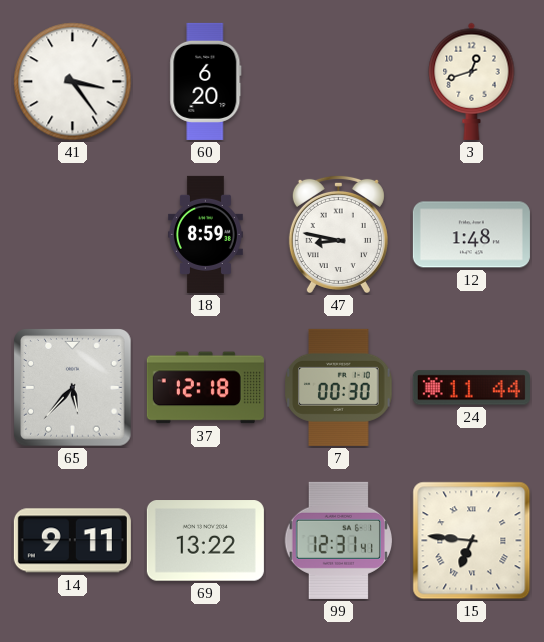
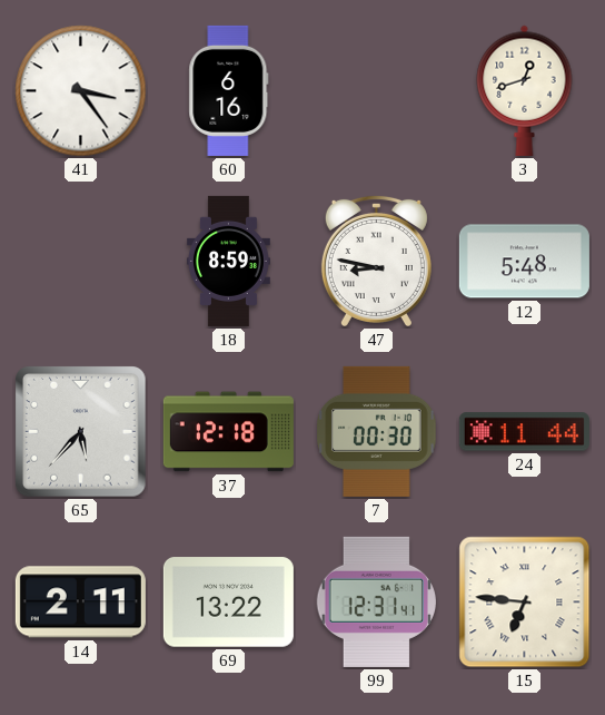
60: 6:20 -> 6:16 (229, 90)
12: 1:48 -> 5:48 (524, 262)
14: 9:11 -> 2:11 (80, 603)
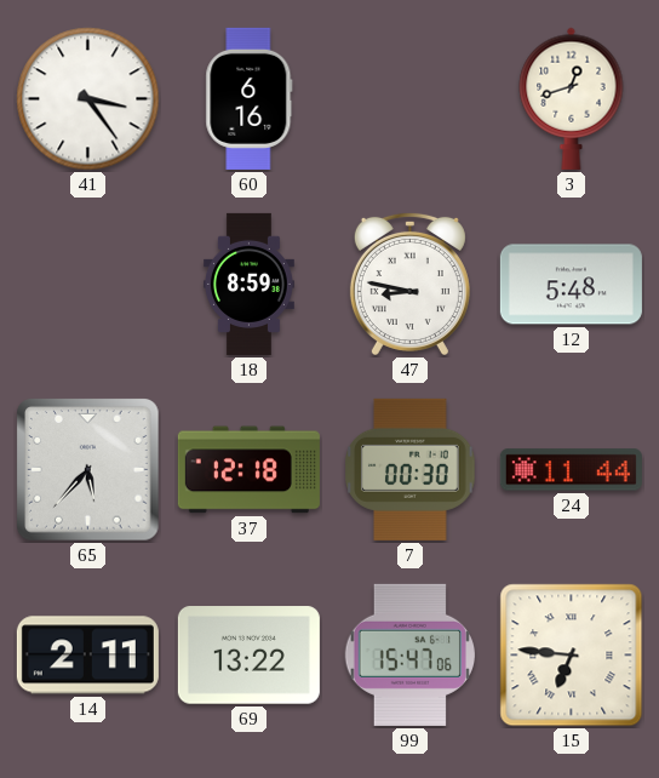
99: 12:31 -> 15:47 (409, 654)
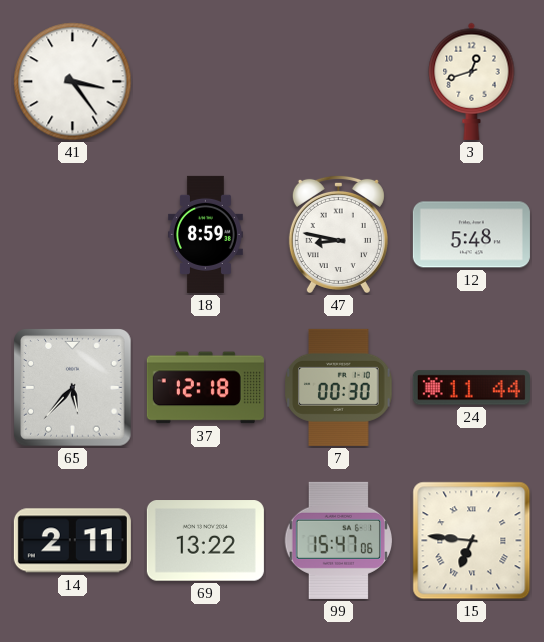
60: 6:16 -> none (250, 98)
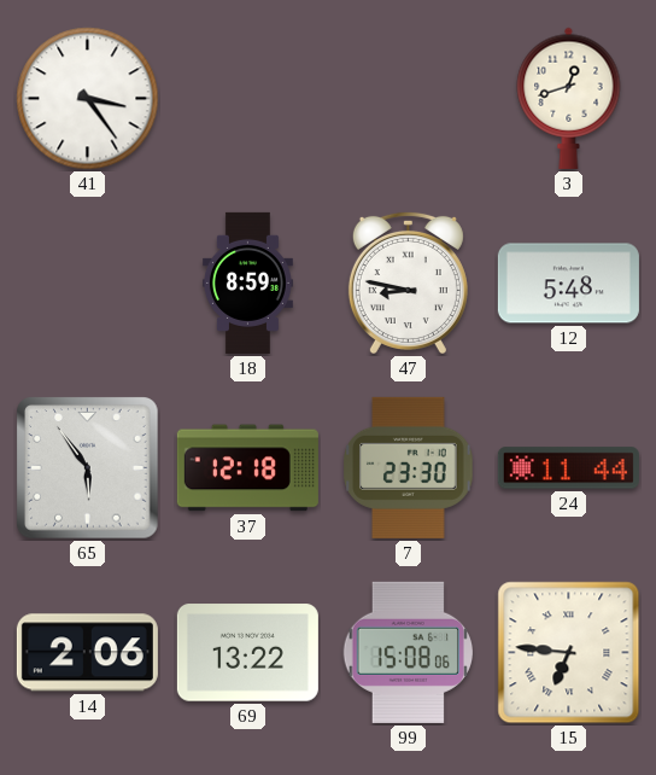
65: 5:37 -> 5:54 (88, 468)
7: 00:30 -> 23:30 (409, 467)
14: 2:11 -> 2:06 (87, 653)
99: 15:47 -> 15:08 (408, 652)
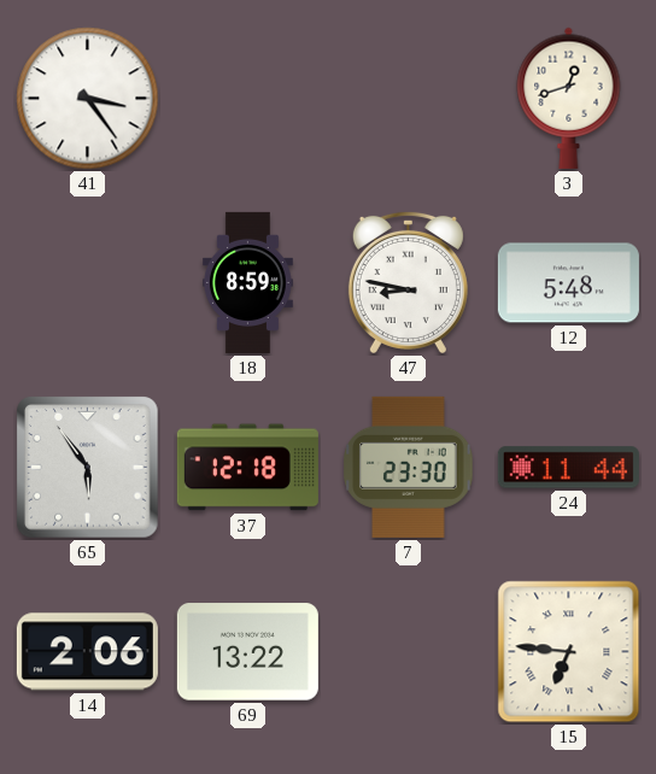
99: 15:08 -> none (408, 652)
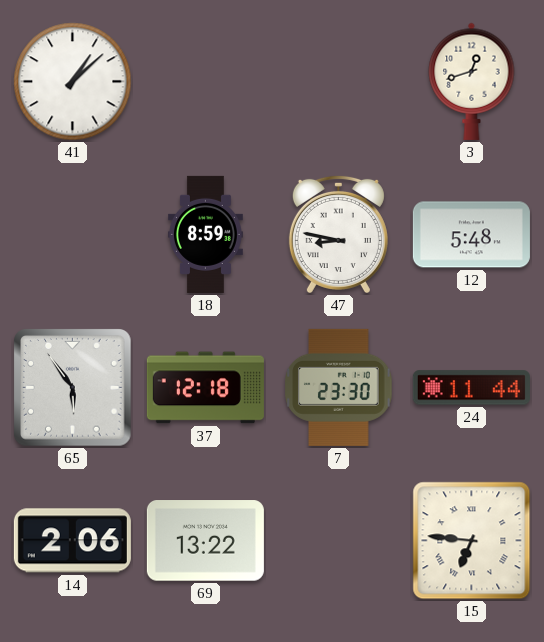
41: 3:24 -> 1:08 (73, 82)
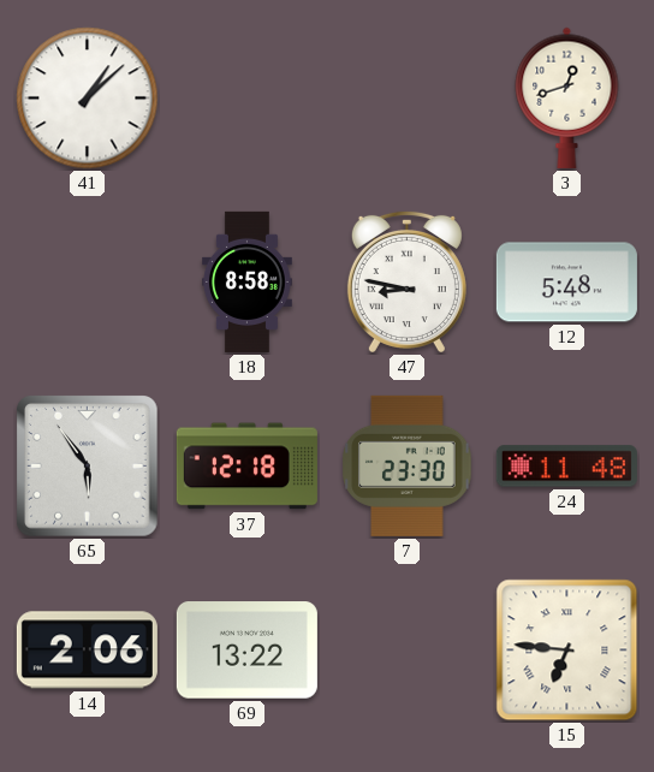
18: 8:59 -> 8:58 (246, 281)
24: 11:44 -> 11:48 (566, 467)
